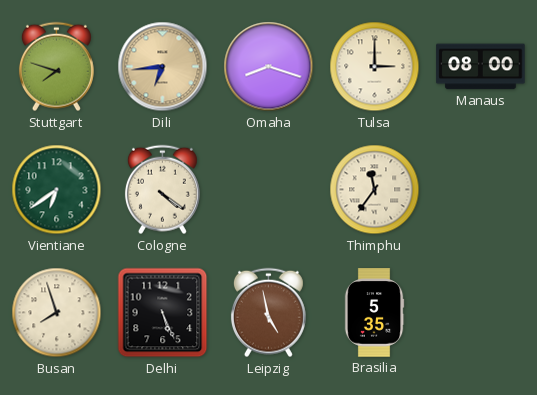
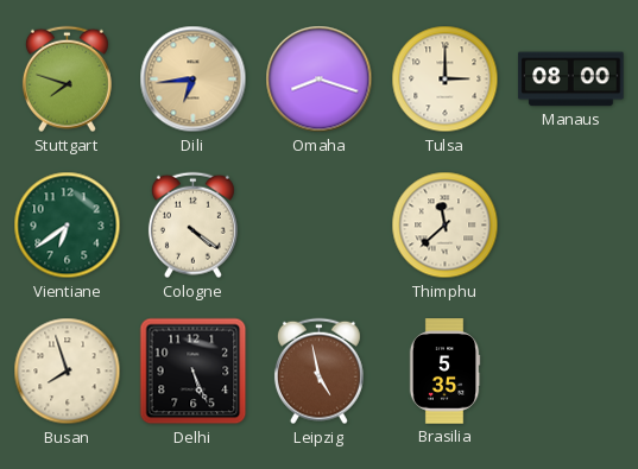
Thimphu: 11:36 -> 11:38 (446, 226)
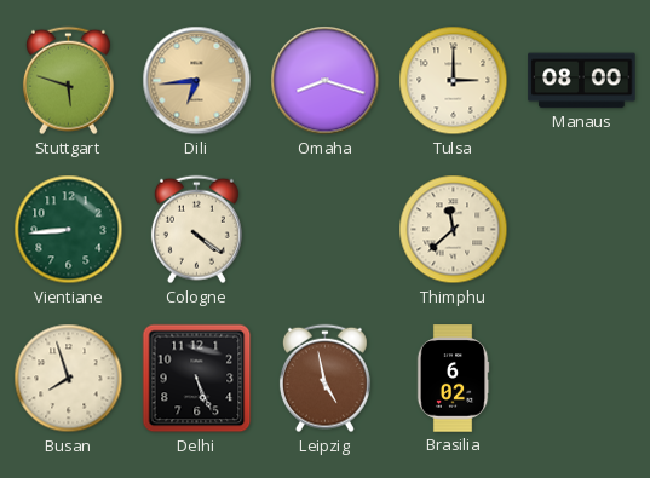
Stuttgart: 7:48 -> 5:48 (68, 81)
Vientiane: 6:39 -> 8:44 (69, 230)
Brasilia: 5:35 -> 6:02 (453, 379)
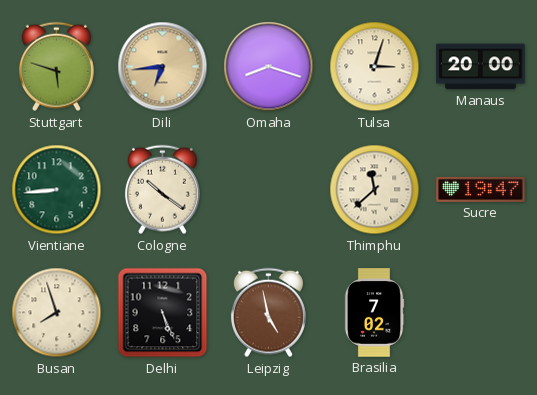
Tulsa: 3:00 -> 3:03 (375, 67)
Manaus: 08:00 -> 20:00 (481, 67)
Cologne: 4:21 -> 10:21 (162, 190)
Sucre: none -> 19:47 (481, 189)
Brasilia: 6:02 -> 7:02 (374, 313)
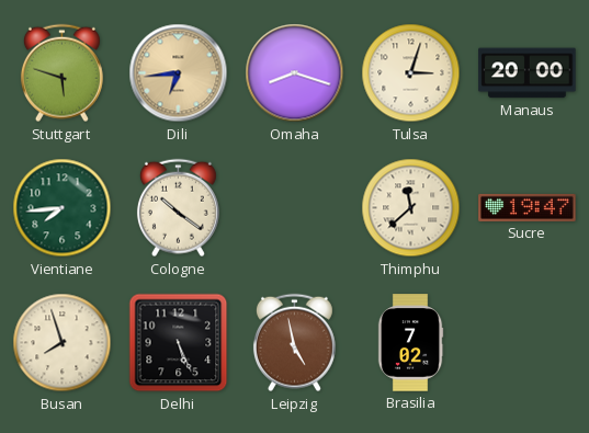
Vientiane: 8:44 -> 7:44 (63, 208)
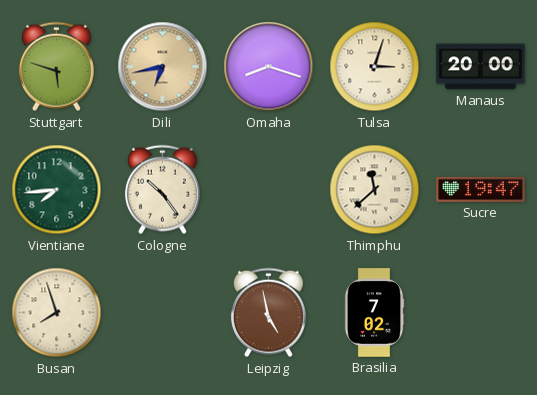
Dili: 6:44 -> 6:43 (163, 67)
Cologne: 10:21 -> 10:24 (162, 190)
Delhi: 5:26 -> none (179, 343)
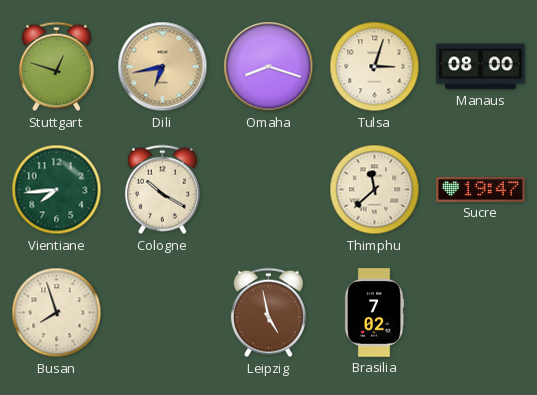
Stuttgart: 5:48 -> 12:48 (56, 67)
Manaus: 20:00 -> 08:00 (481, 67)
Cologne: 10:24 -> 10:20 (162, 190)
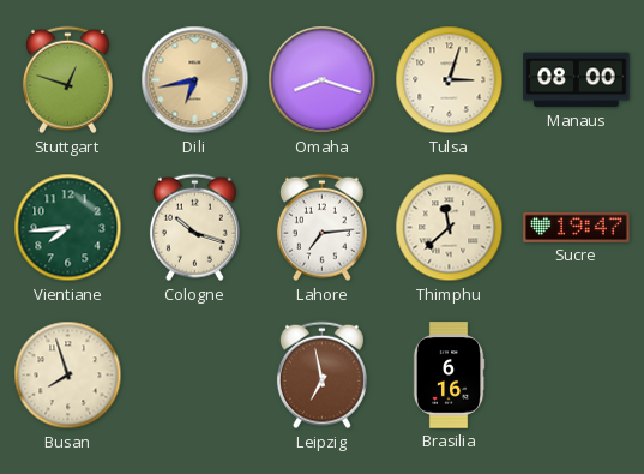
Cologne: 10:20 -> 10:18 (194, 228)
Lahore: none -> 7:14 (321, 228)
Leipzig: 4:58 -> 6:58 (321, 376)
Brasilia: 7:02 -> 6:16 (449, 376)
